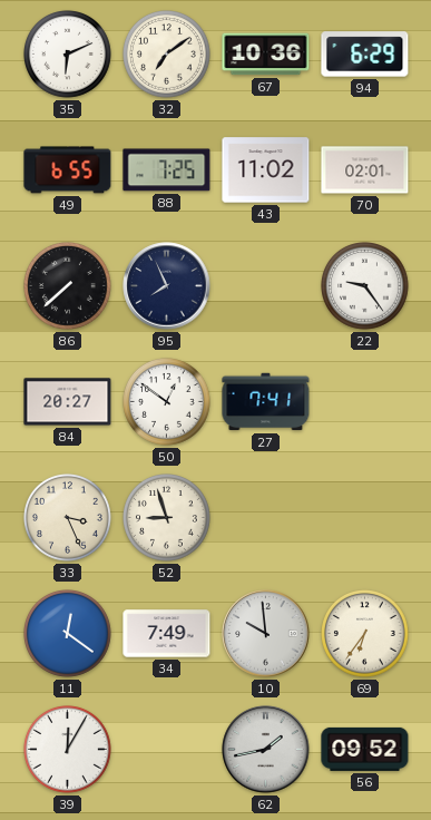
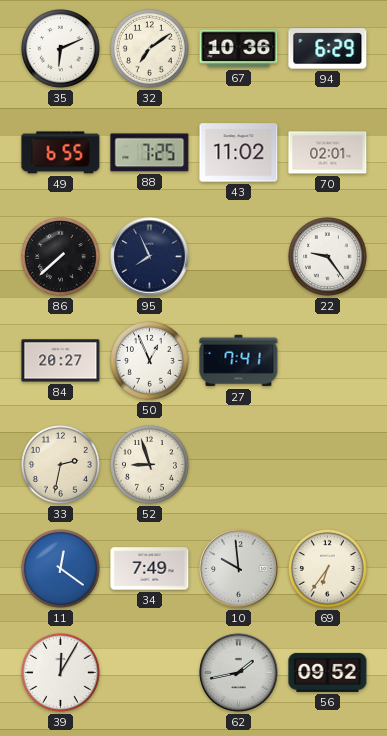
50: 12:51 -> 12:56 (150, 361)
33: 3:26 -> 2:32 (61, 465)
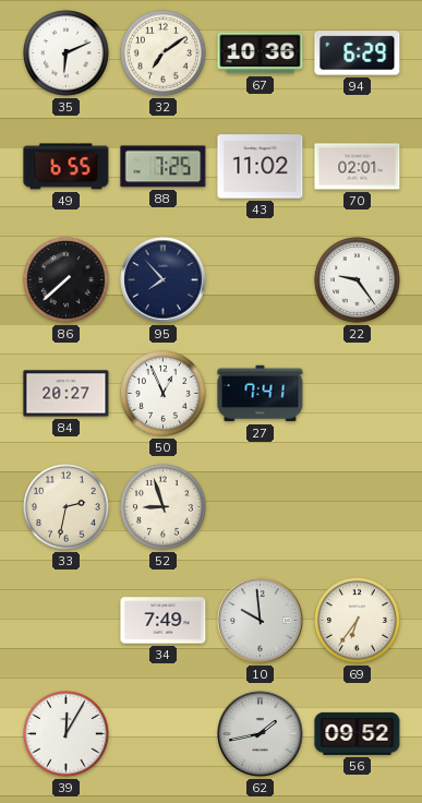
95: 7:56 -> 7:53 (164, 280)
11: 12:21 -> none (61, 569)
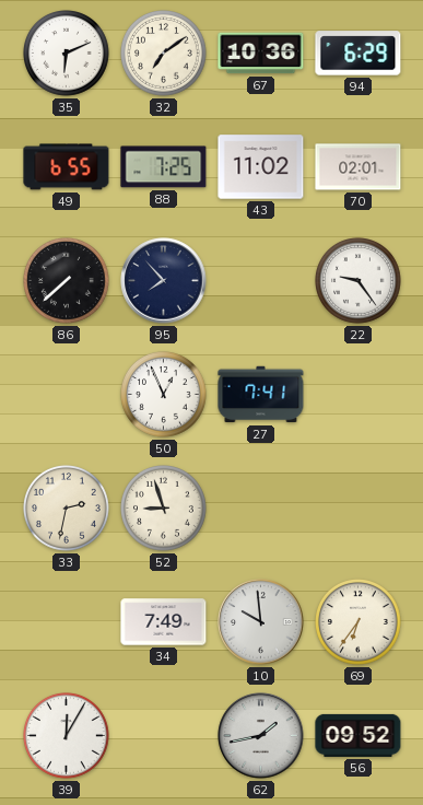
84: 20:27 -> none (67, 394)
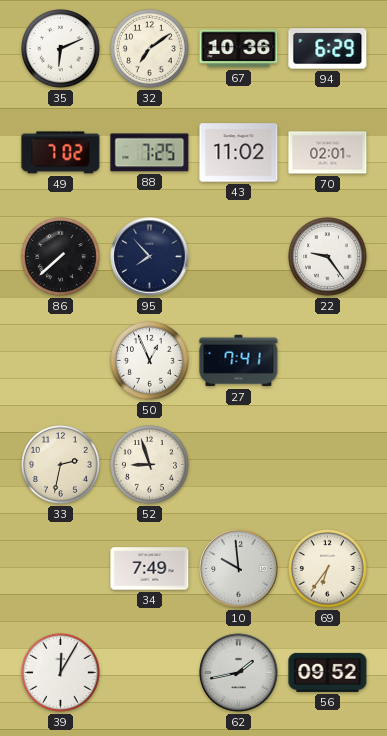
49: 6:55 -> 7:02 (61, 153)
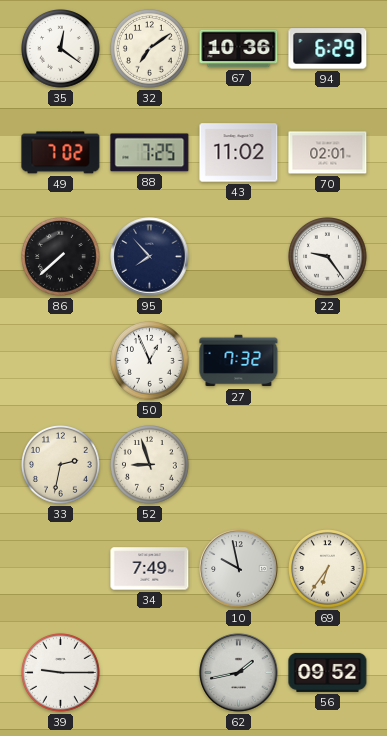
35: 6:11 -> 12:21 (61, 49)
27: 7:41 -> 7:32 (239, 361)
10: 9:59 -> 9:58 (239, 569)
39: 12:05 -> 9:15 (61, 673)
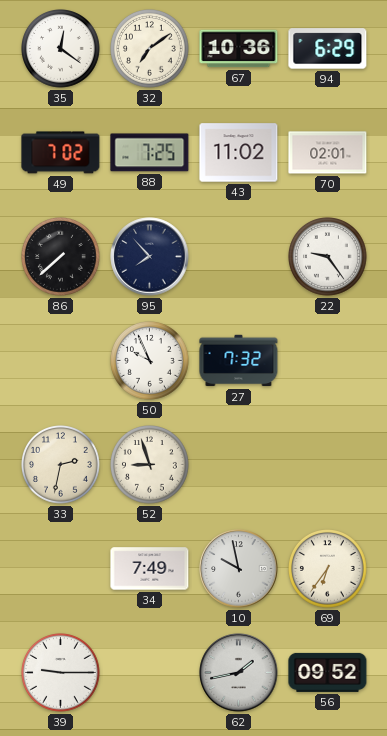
50: 12:56 -> 9:56 (150, 361)
